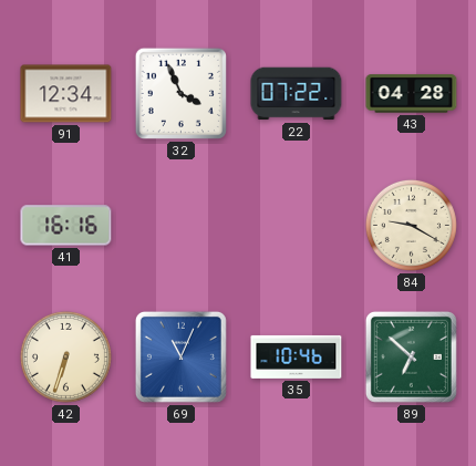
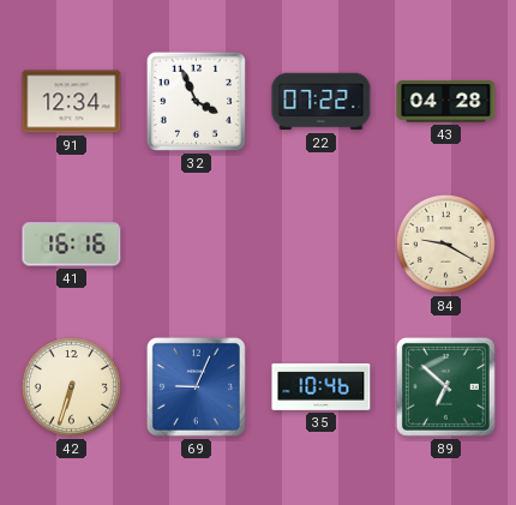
69: 11:04 -> 9:04 (196, 386)
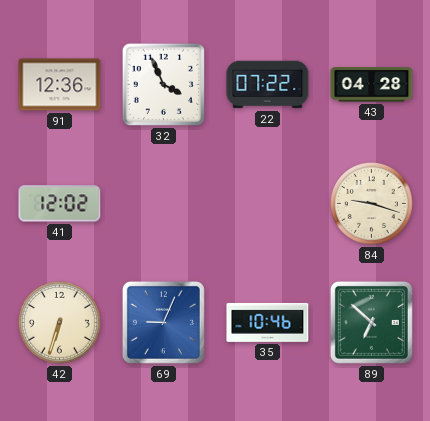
91: 12:34 -> 12:36 (60, 85)
41: 16:16 -> 12:02 (60, 204)
84: 9:20 -> 9:18 (371, 203)
